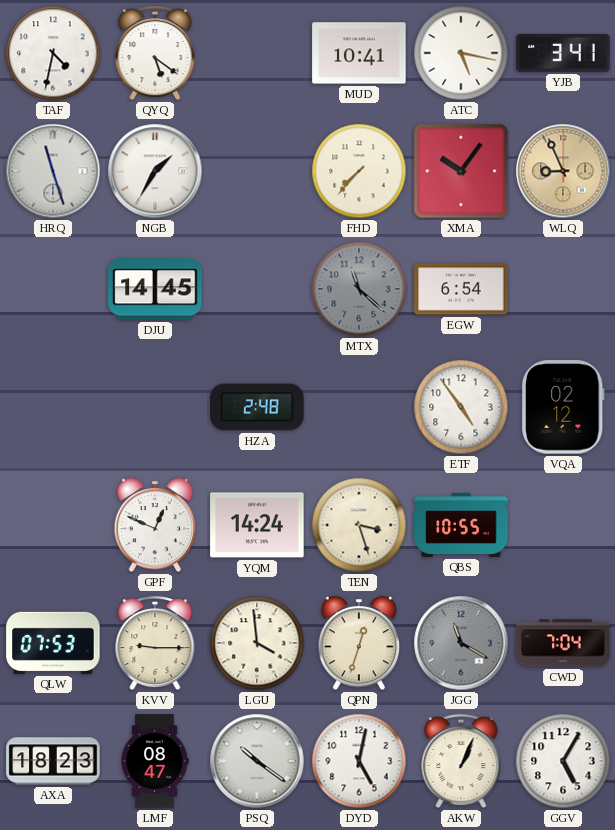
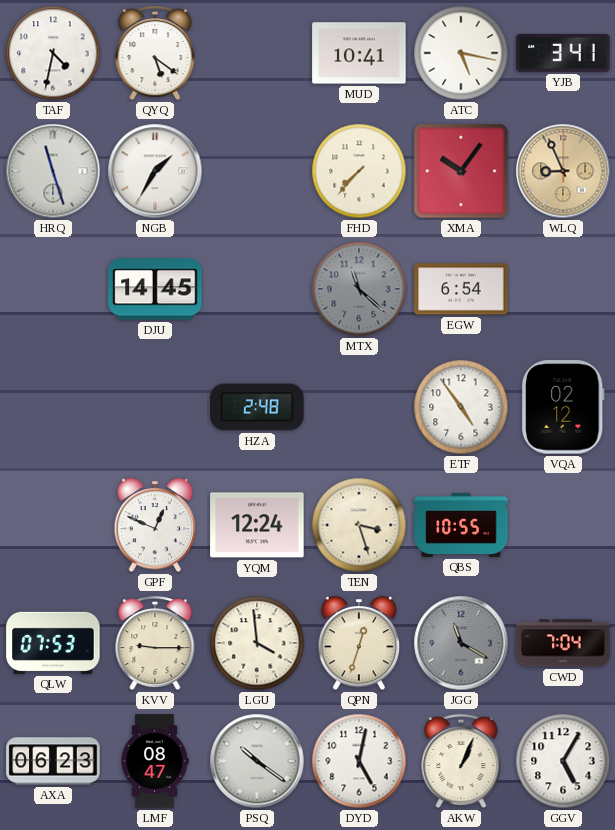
YQM: 14:24 -> 12:24 (257, 525)
AXA: 18:23 -> 06:23 (53, 761)
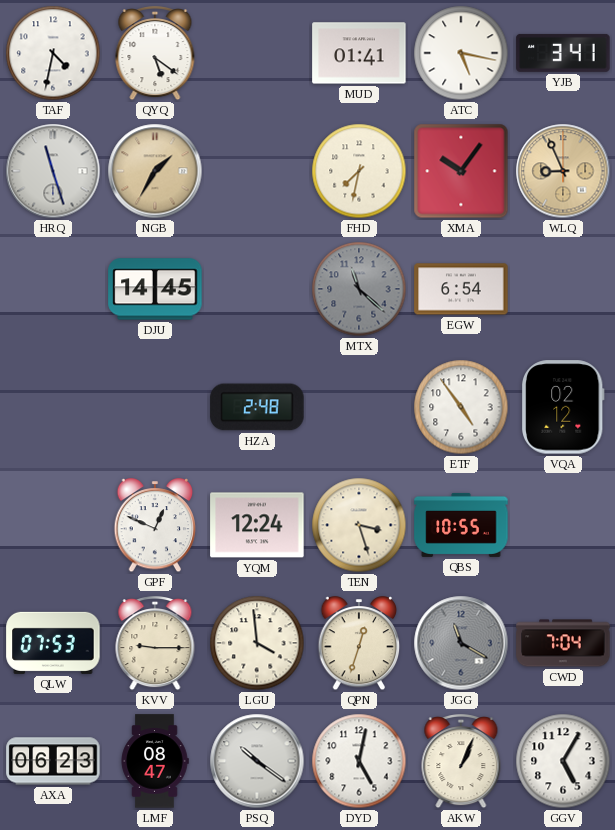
MUD: 10:41 -> 01:41 (359, 53)
NGB dial: white -> champagne (155, 171)
FHD: 7:37 -> 7:32 (359, 171)
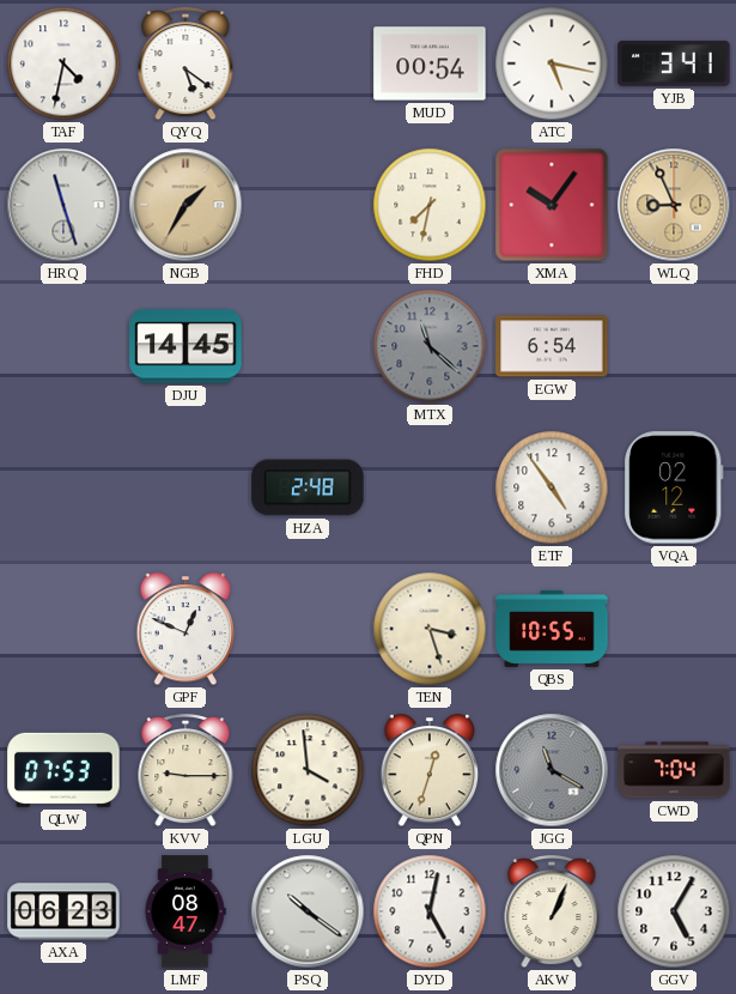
MUD: 01:41 -> 00:54 (430, 63)
YQM: 12:24 -> none (257, 525)
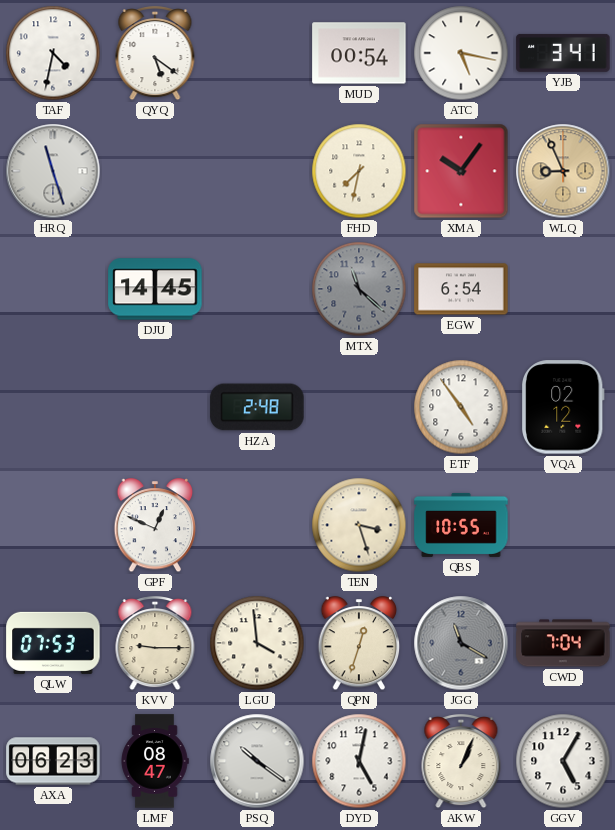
NGB: 1:35 -> none (185, 205)
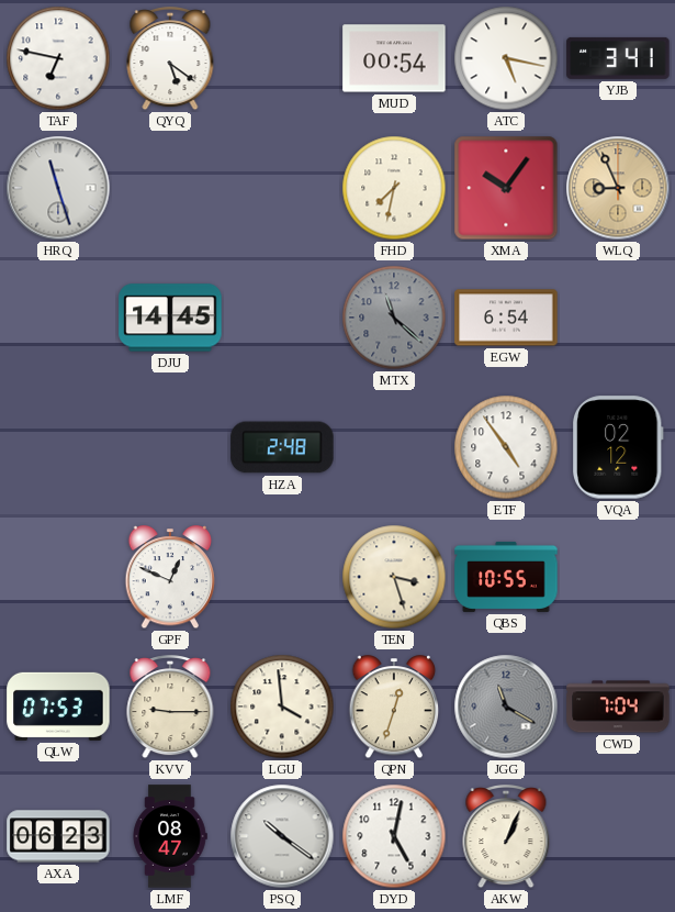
TAF: 4:32 -> 6:47 (58, 58)
GGV: 5:05 -> none (563, 761)
